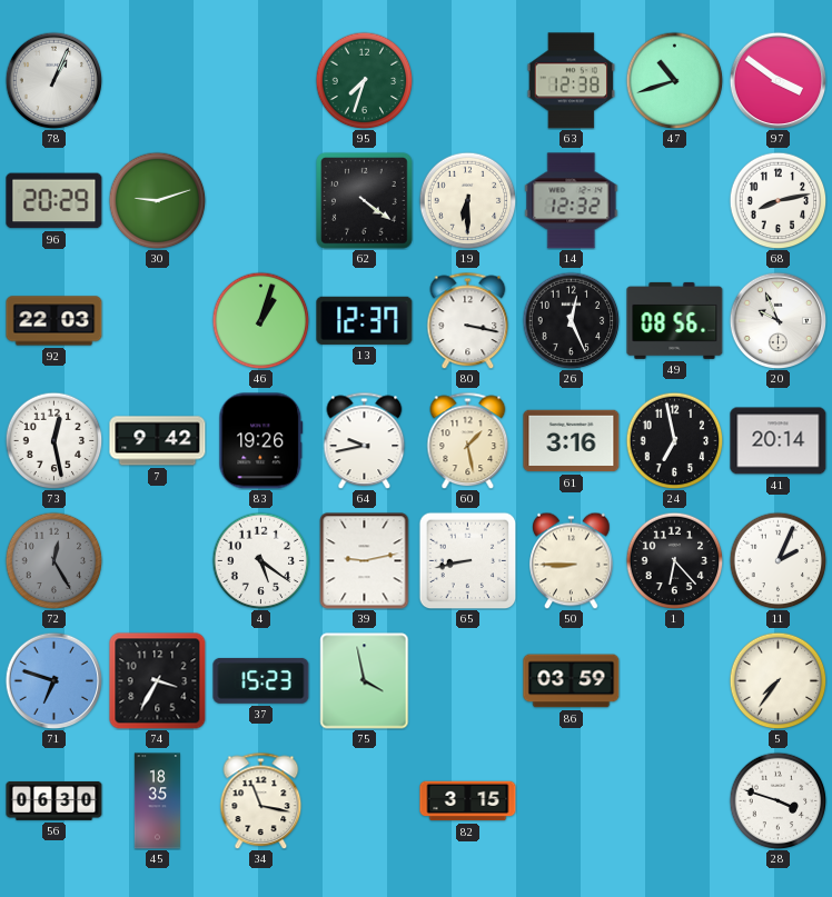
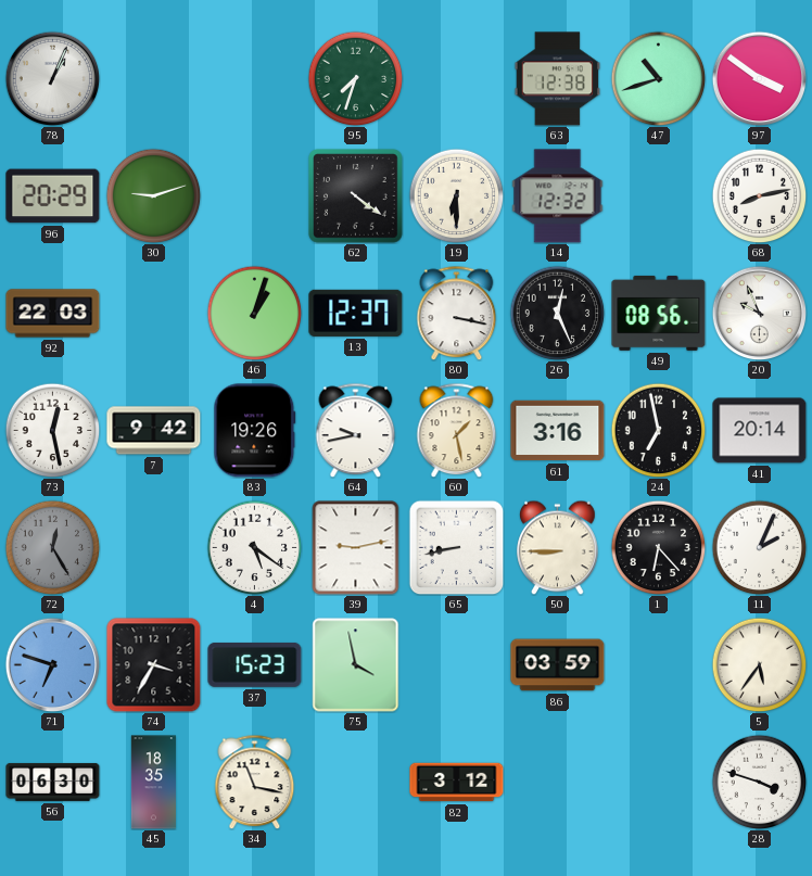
5: 7:36 -> 5:36 (759, 664)
82: 3:15 -> 3:12 (457, 783)
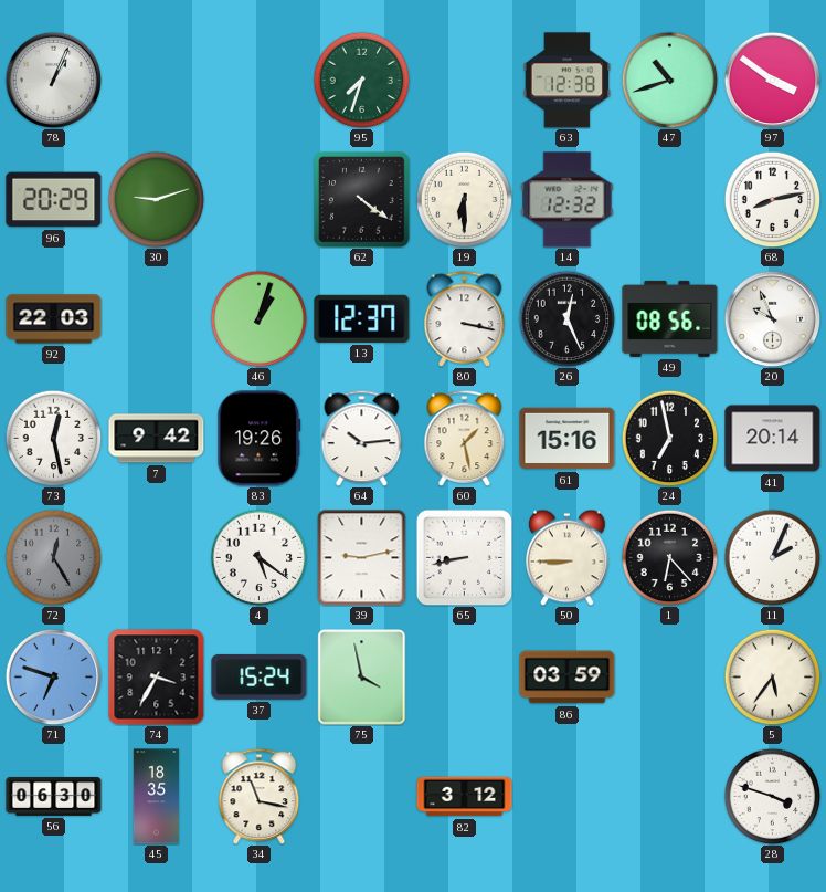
64: 9:43 -> 10:14 (362, 438)
61: 3:16 -> 15:16 (568, 439)
37: 15:23 -> 15:24 (260, 676)
